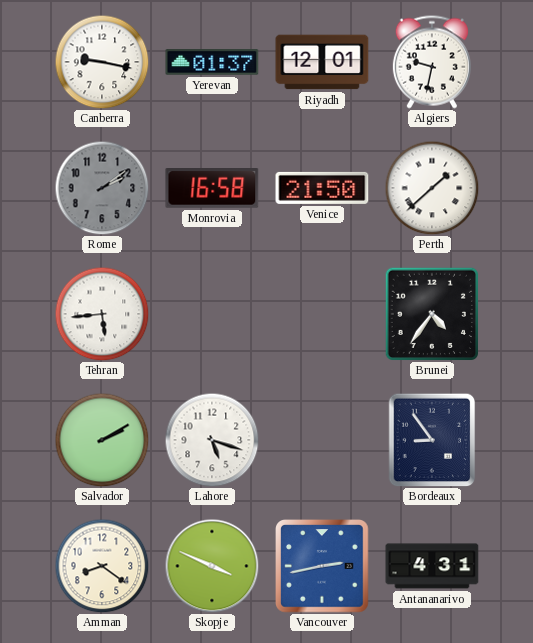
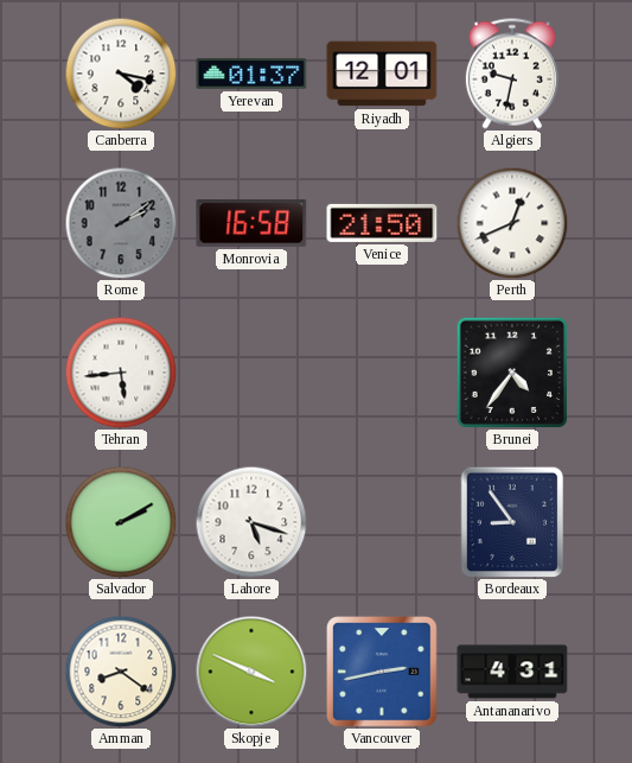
Canberra: 9:17 -> 4:17 (121, 74)
Perth: 1:38 -> 12:41 (512, 223)
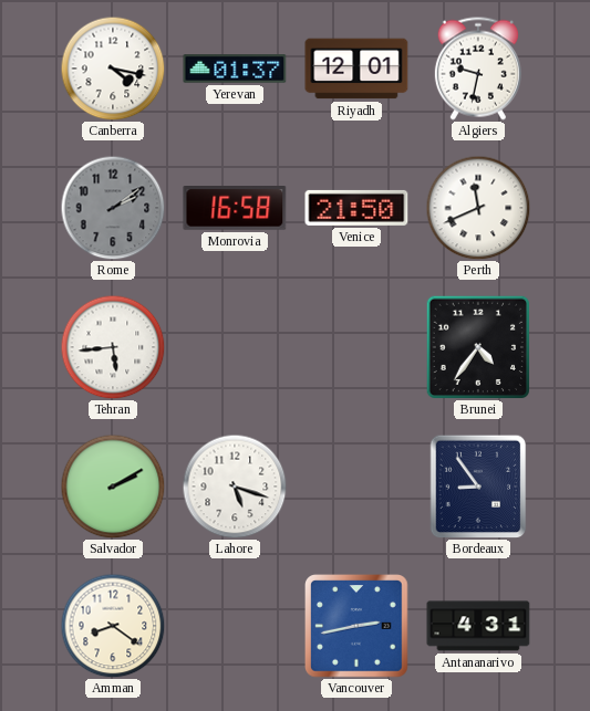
Perth: 12:41 -> 11:41 (478, 208)
Skopje: 3:49 -> none (251, 672)
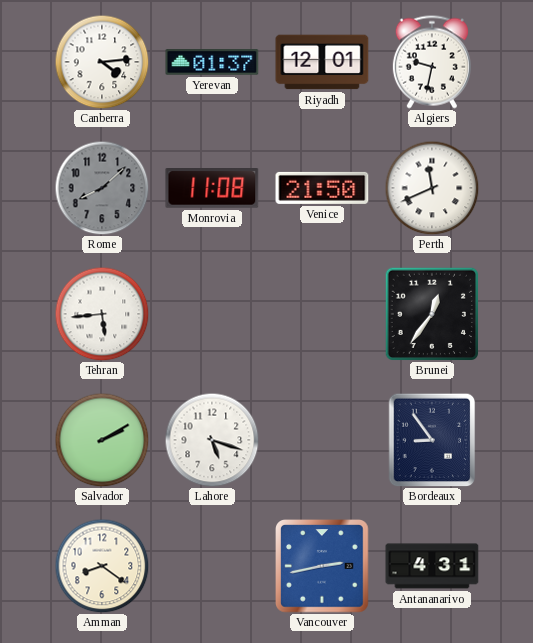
Canberra: 4:17 -> 4:14 (102, 62)
Rome: 2:09 -> 8:08 (102, 188)
Monrovia: 16:58 -> 11:08 (212, 189)
Brunei: 4:36 -> 12:36 (431, 313)
